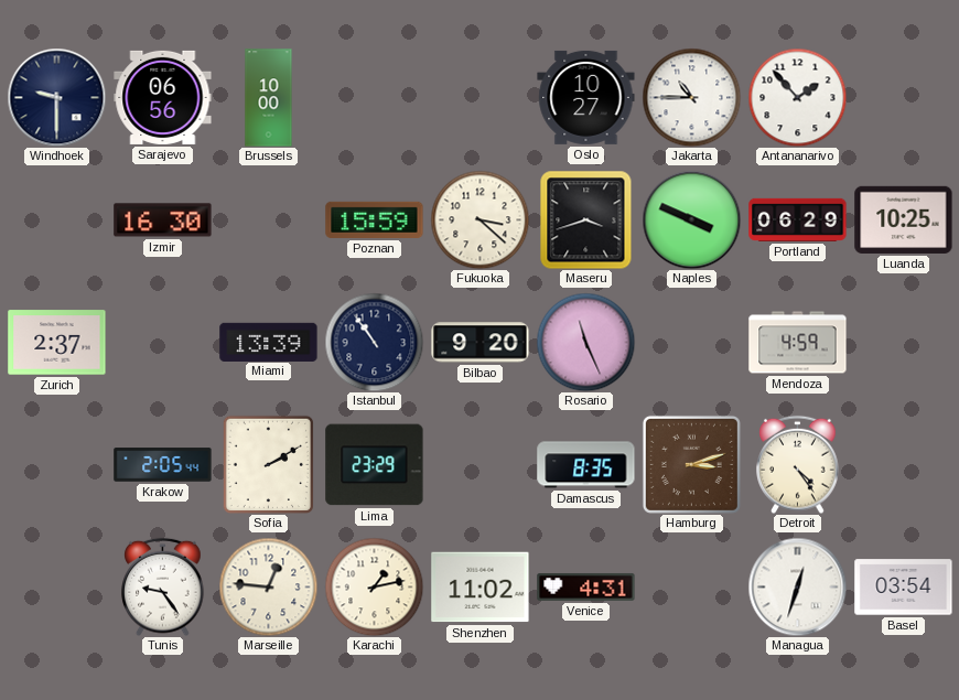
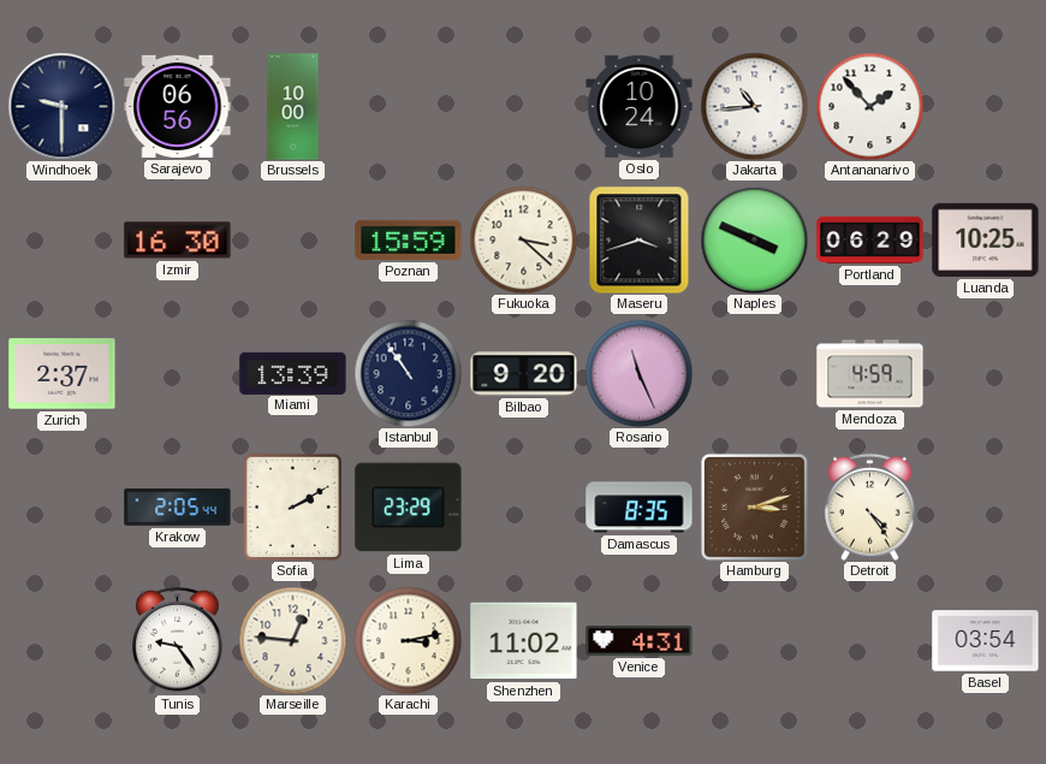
Oslo: 10:27 -> 10:24 (640, 106)
Jakarta: 10:45 -> 10:44 (754, 106)
Karachi: 1:13 -> 3:13 (408, 640)
Managua: 12:33 -> none (797, 586)
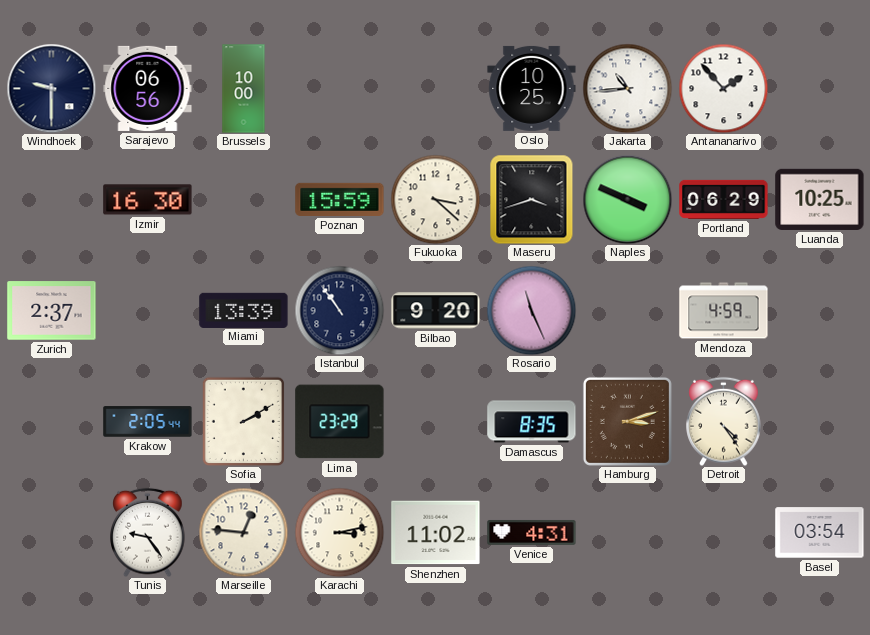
Oslo: 10:24 -> 10:25 (532, 88)
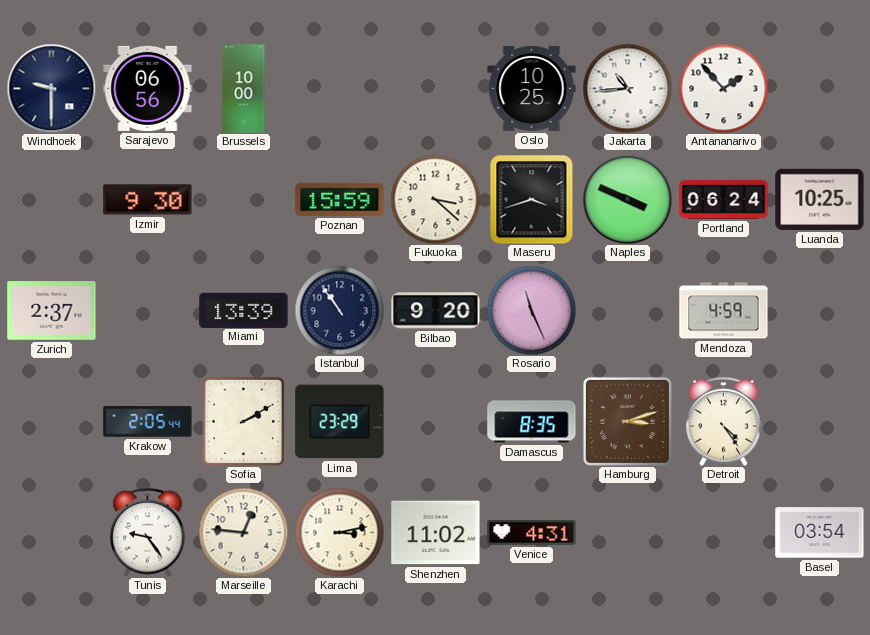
Izmir: 16:30 -> 9:30 (148, 200)
Portland: 06:29 -> 06:24 (724, 199)
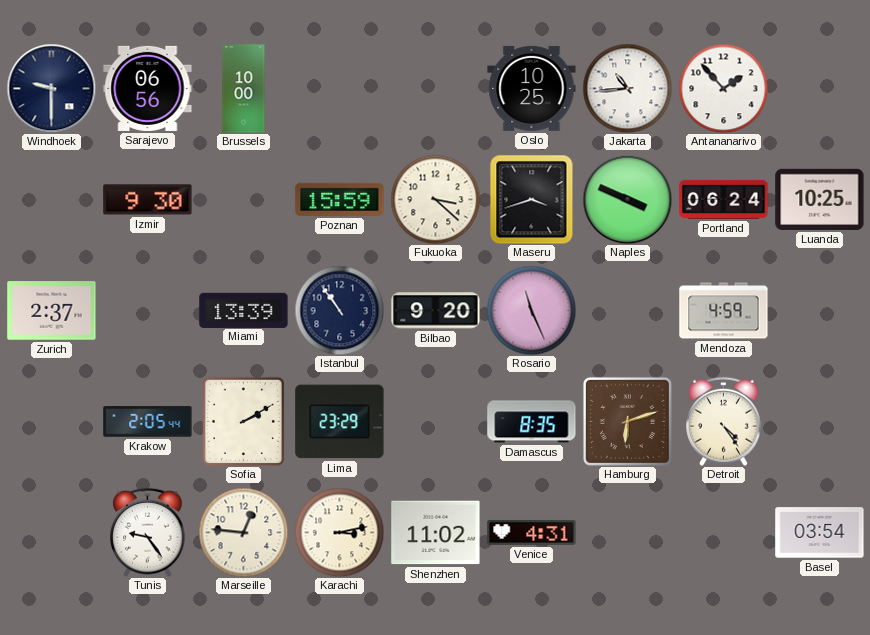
Hamburg: 3:12 -> 6:12 (627, 421)
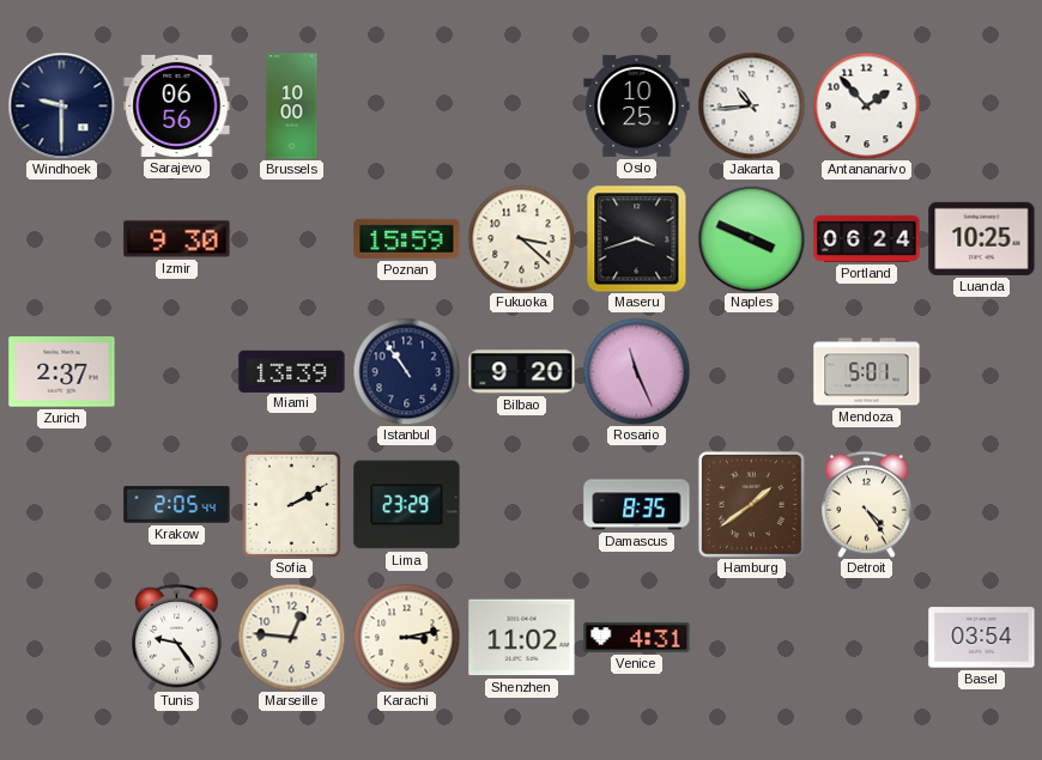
Mendoza: 4:59 -> 5:01 (867, 372)
Hamburg: 6:12 -> 1:39 (751, 504)
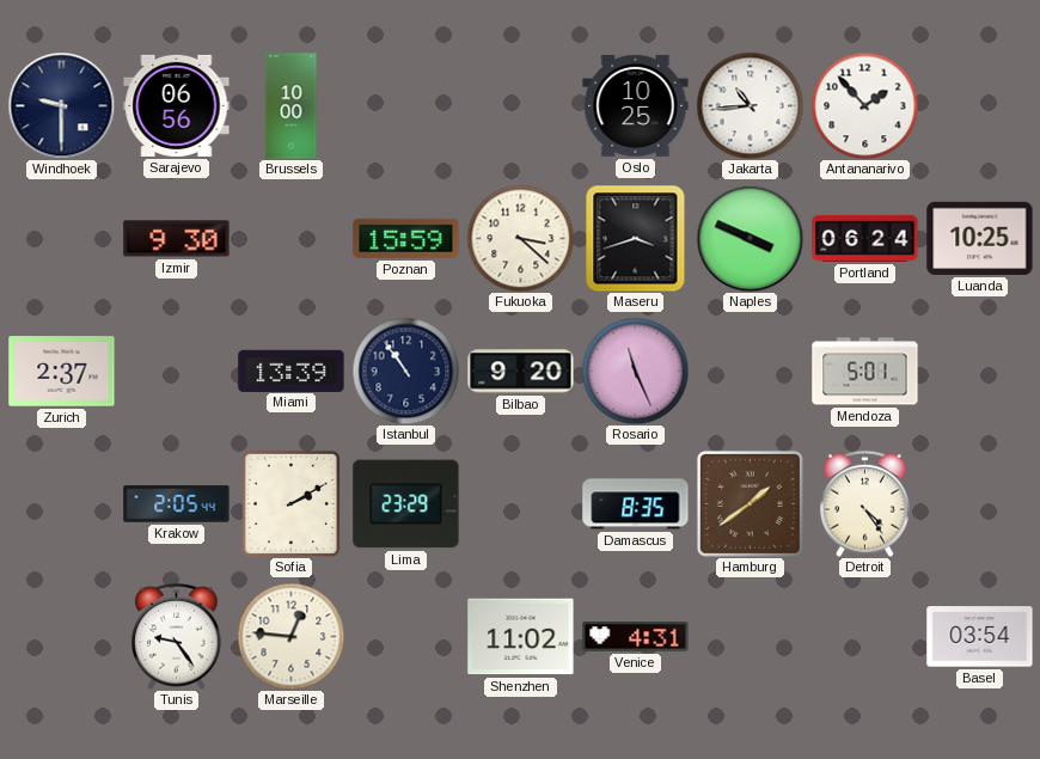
Karachi: 3:13 -> none (406, 637)
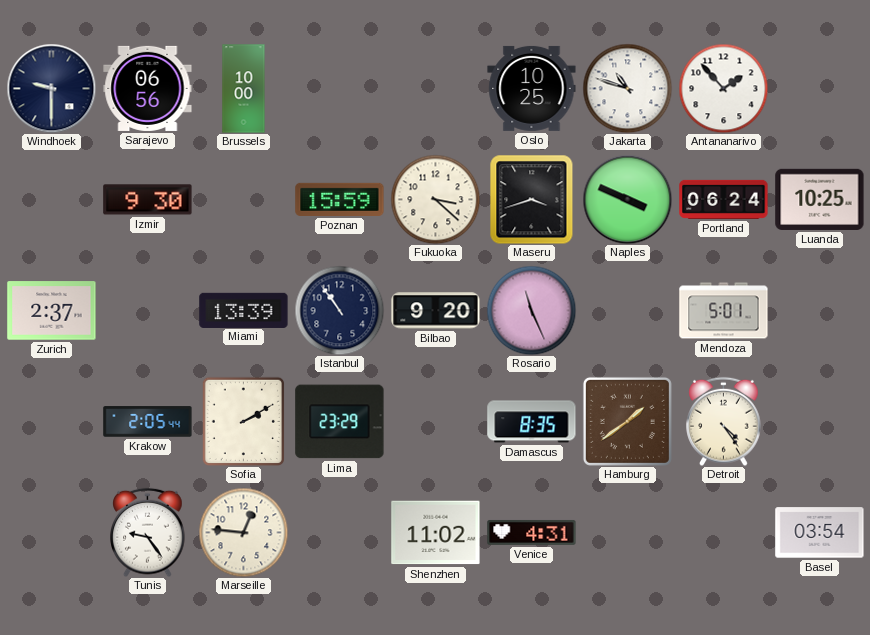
Jakarta: 10:44 -> 10:48 (627, 88)
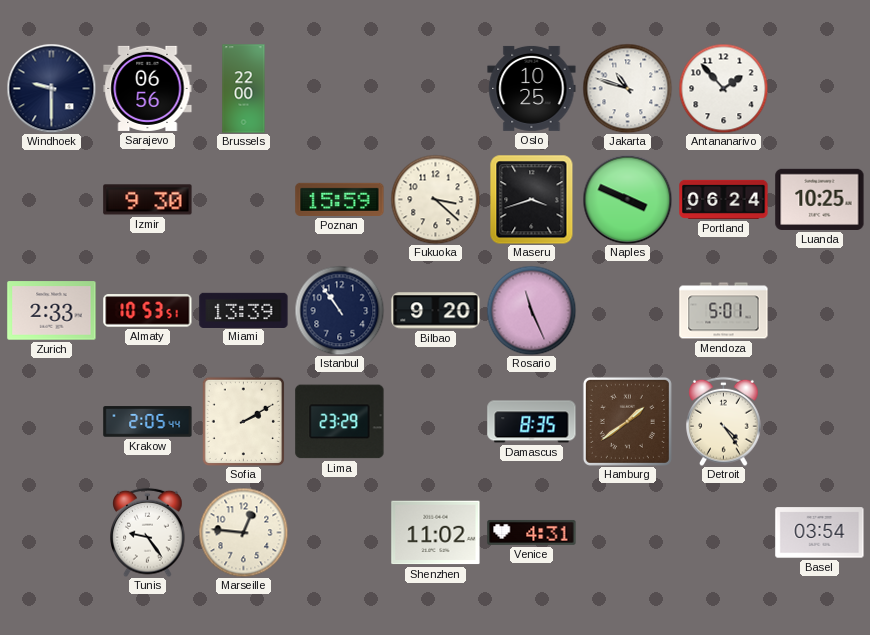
Brussels: 10:00 -> 22:00 (244, 89)
Zurich: 2:37 -> 2:33 (52, 311)
Almaty: none -> 10:53 (148, 311)
